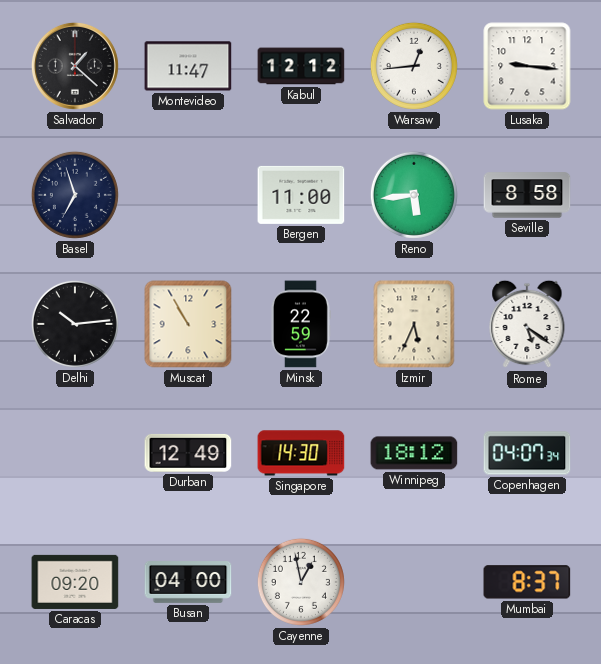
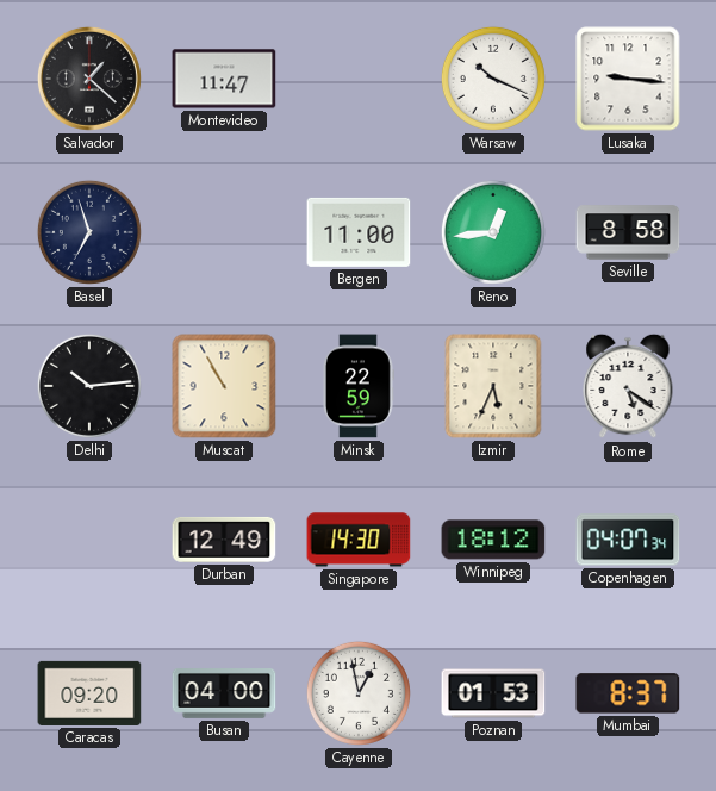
Kabul: 12:12 -> none (301, 66)
Warsaw: 12:44 -> 10:19 (493, 79)
Reno: 5:44 -> 12:44 (493, 232)
Poznan: none -> 01:53 (493, 693)
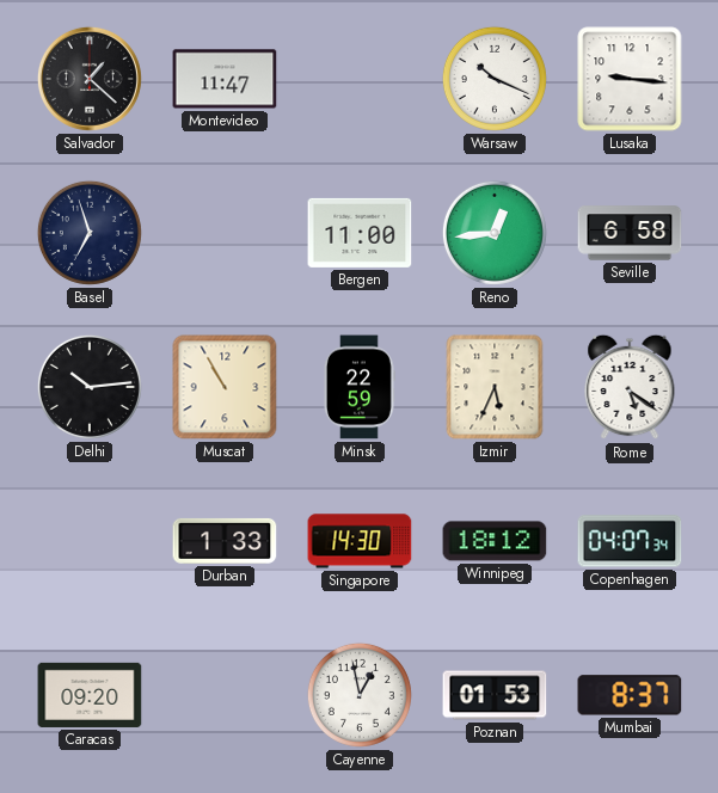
Seville: 8:58 -> 6:58 (630, 233)
Durban: 12:49 -> 1:33 (225, 541)
Busan: 04:00 -> none (224, 695)
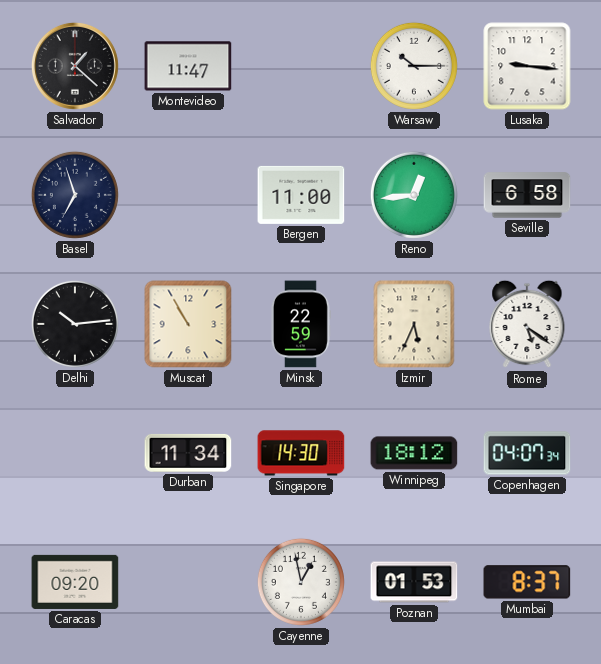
Warsaw: 10:19 -> 10:15 (414, 66)
Durban: 1:33 -> 11:34 (188, 453)
